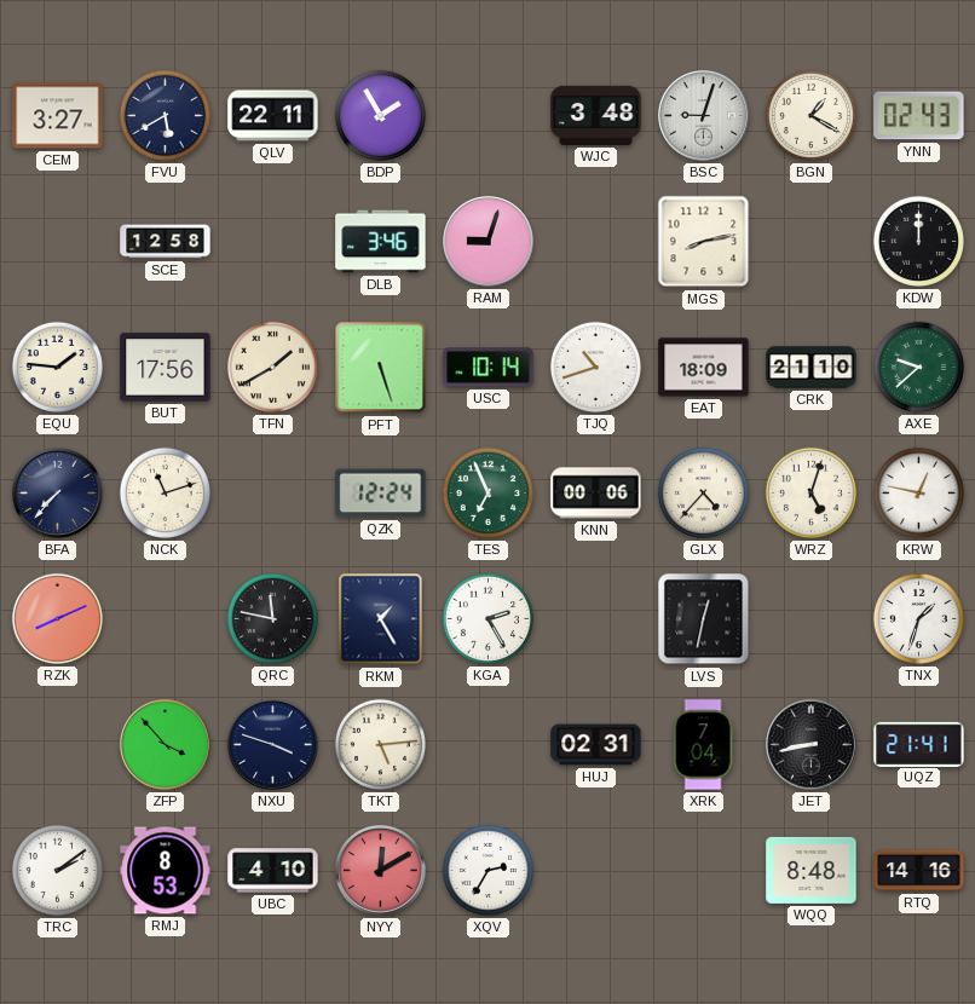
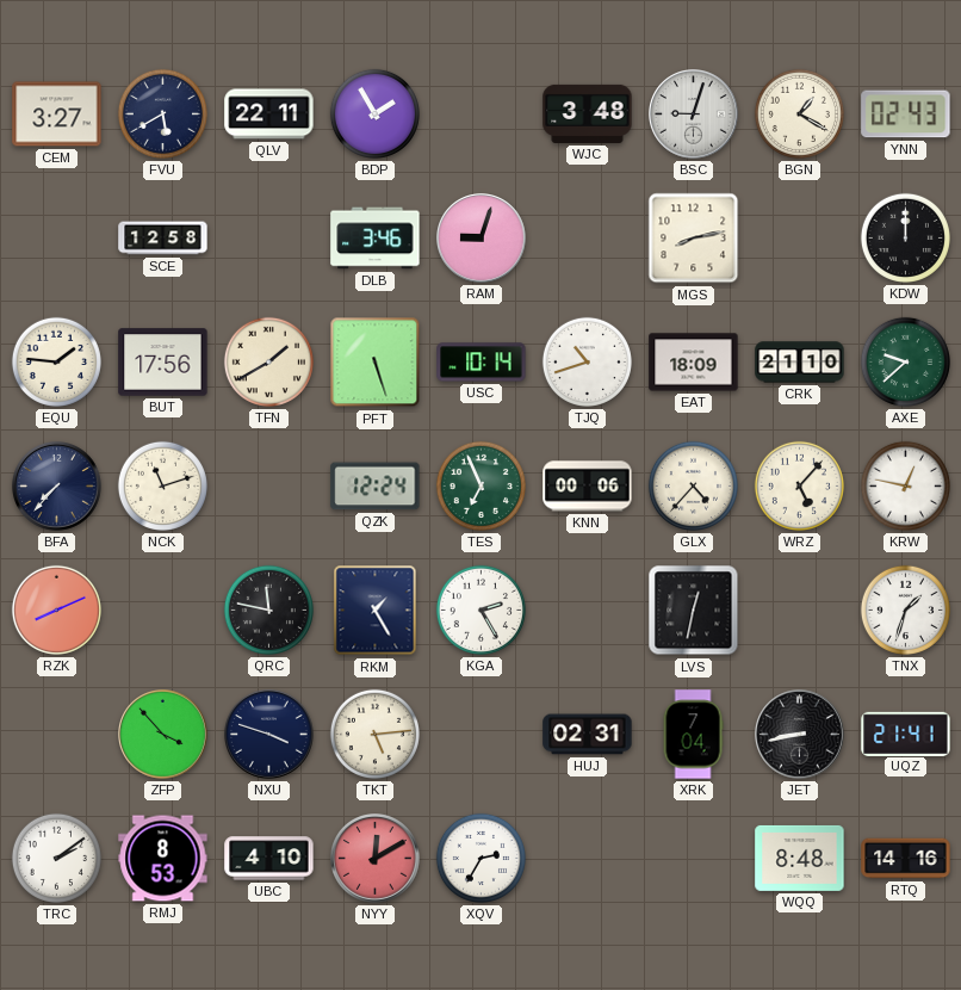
WRZ: 5:03 -> 5:07 (799, 485)
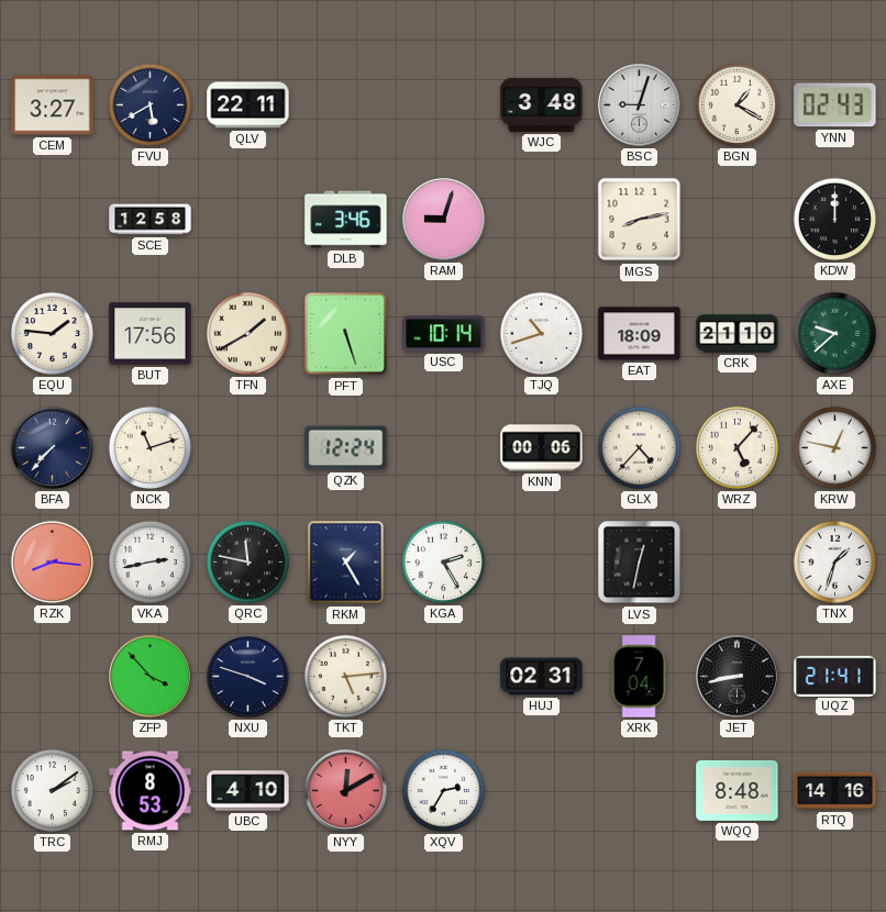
BDP: 1:55 -> none (374, 113)
TES: 6:56 -> none (480, 485)
RZK: 8:11 -> 8:16 (52, 561)
VKA: none -> 2:43 (149, 561)
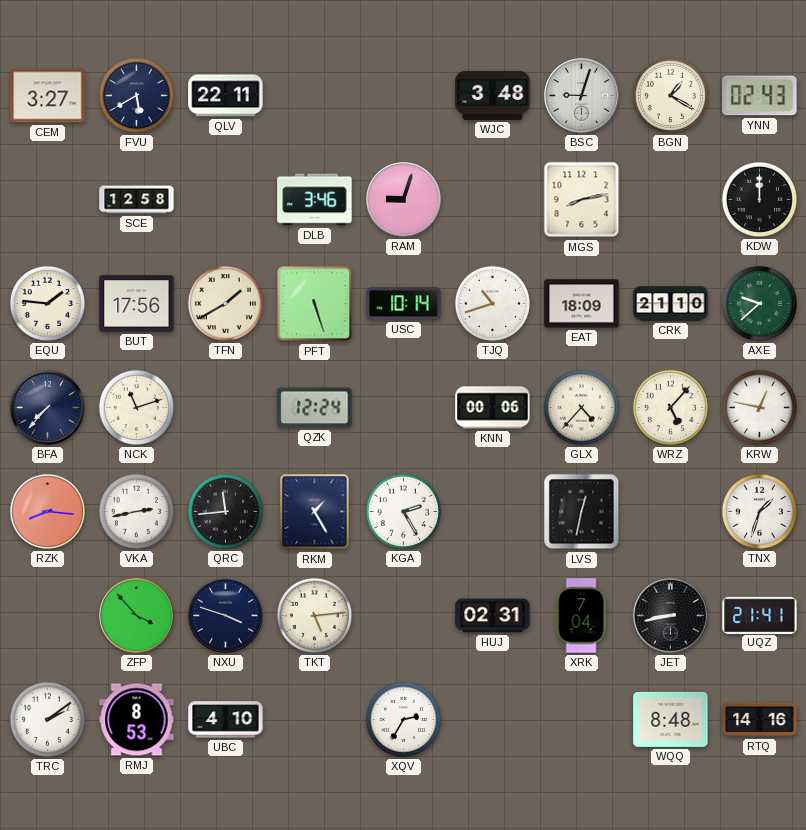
QRC: 11:47 -> 11:44 (225, 511)
NYY: 12:10 -> none (346, 791)
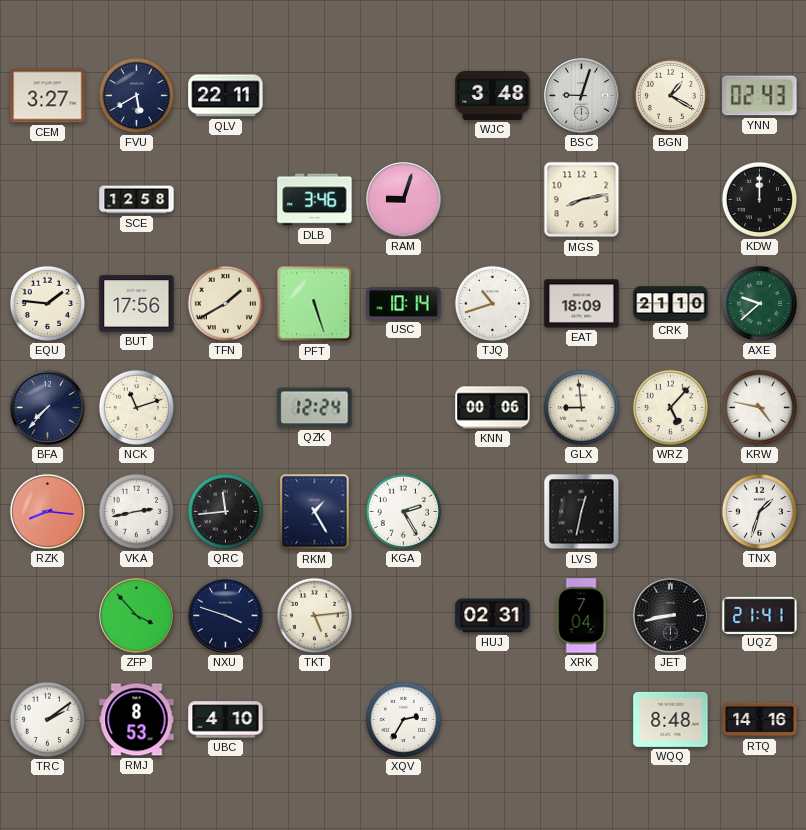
GLX: 4:37 -> 8:59 (581, 407)
KRW: 12:47 -> 4:47 (759, 407)
